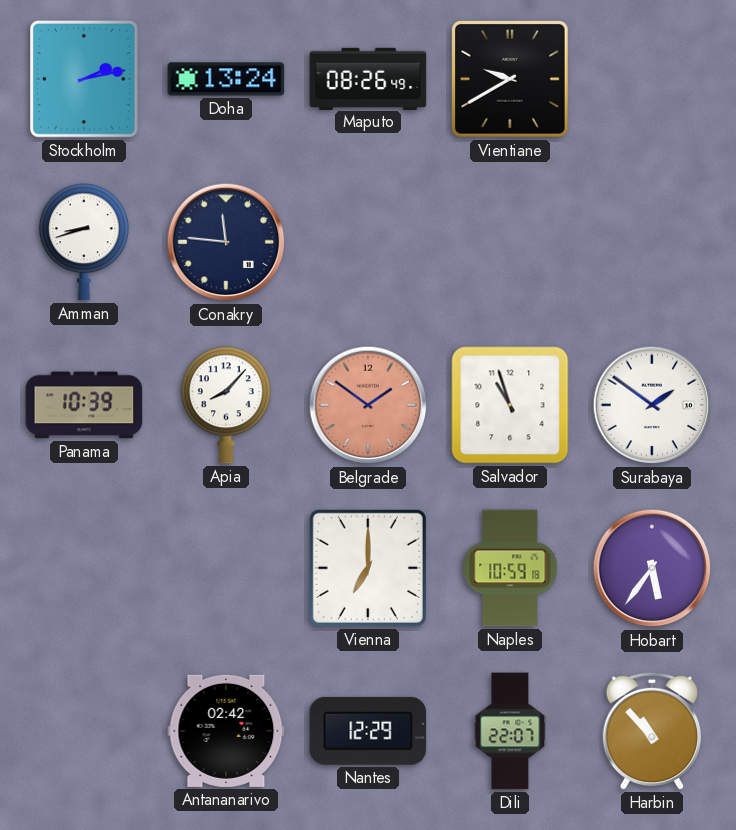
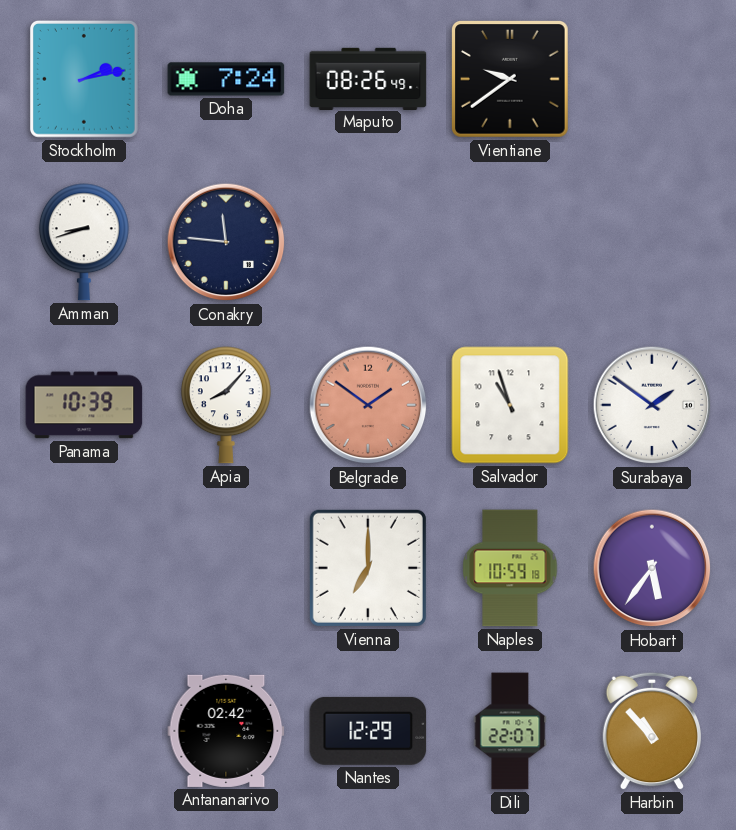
Doha: 13:24 -> 7:24 (226, 79)
Vientiane: 9:40 -> 9:39 (511, 80)
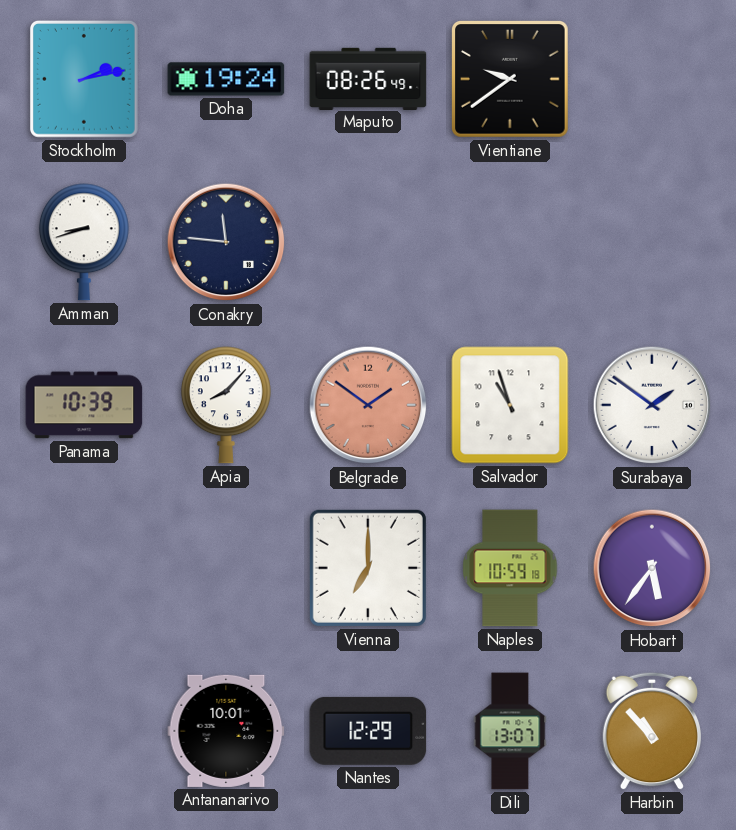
Doha: 7:24 -> 19:24 (226, 79)
Antananarivo: 02:42 -> 10:01 (226, 731)
Dili: 22:07 -> 13:07 (510, 731)
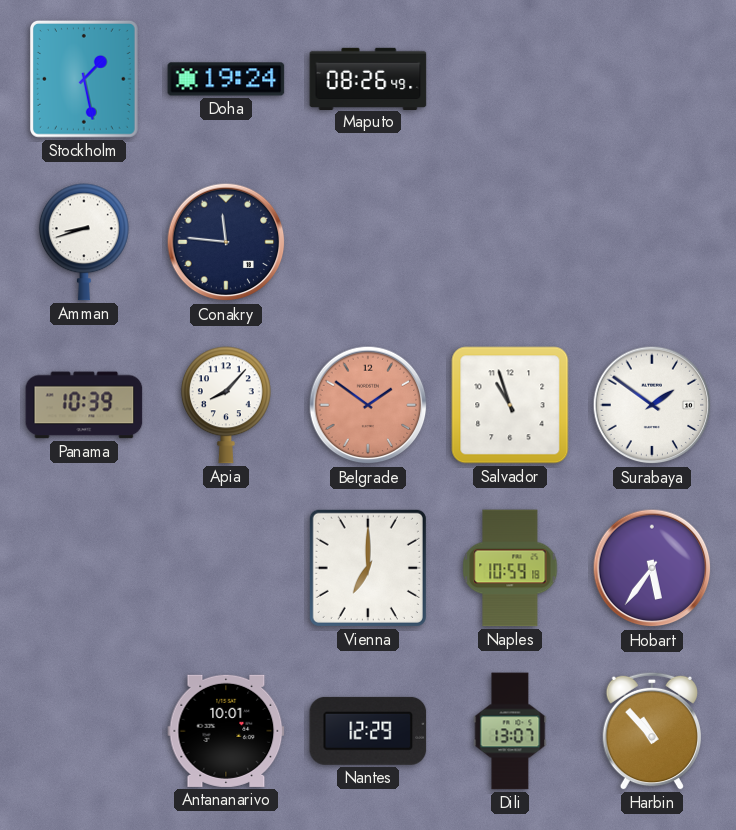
Stockholm: 2:13 -> 1:28 (84, 79)
Vientiane: 9:39 -> none (511, 80)
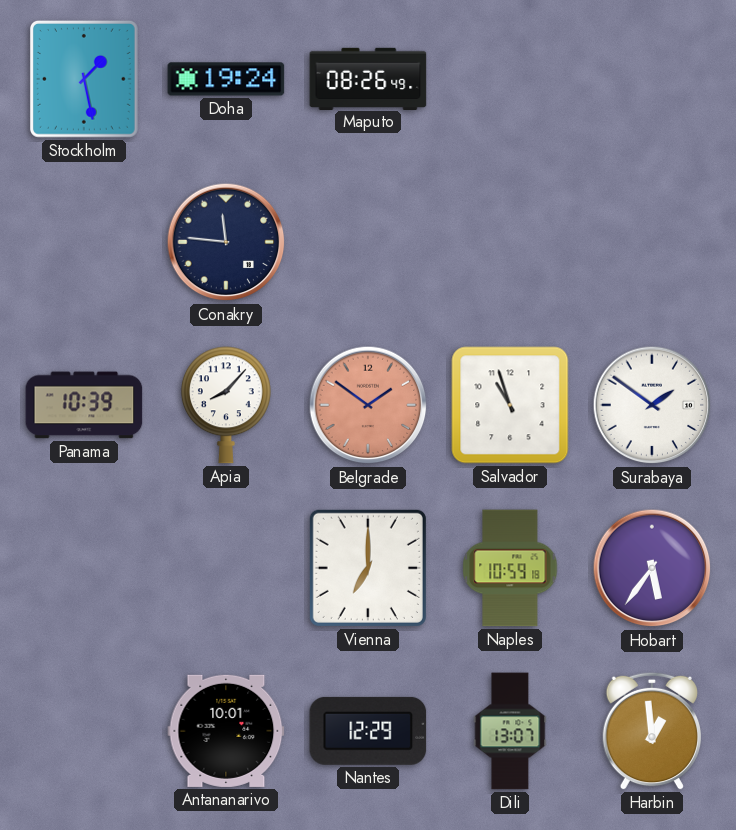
Amman: 8:42 -> none (84, 242)
Harbin: 10:53 -> 12:59 (651, 731)
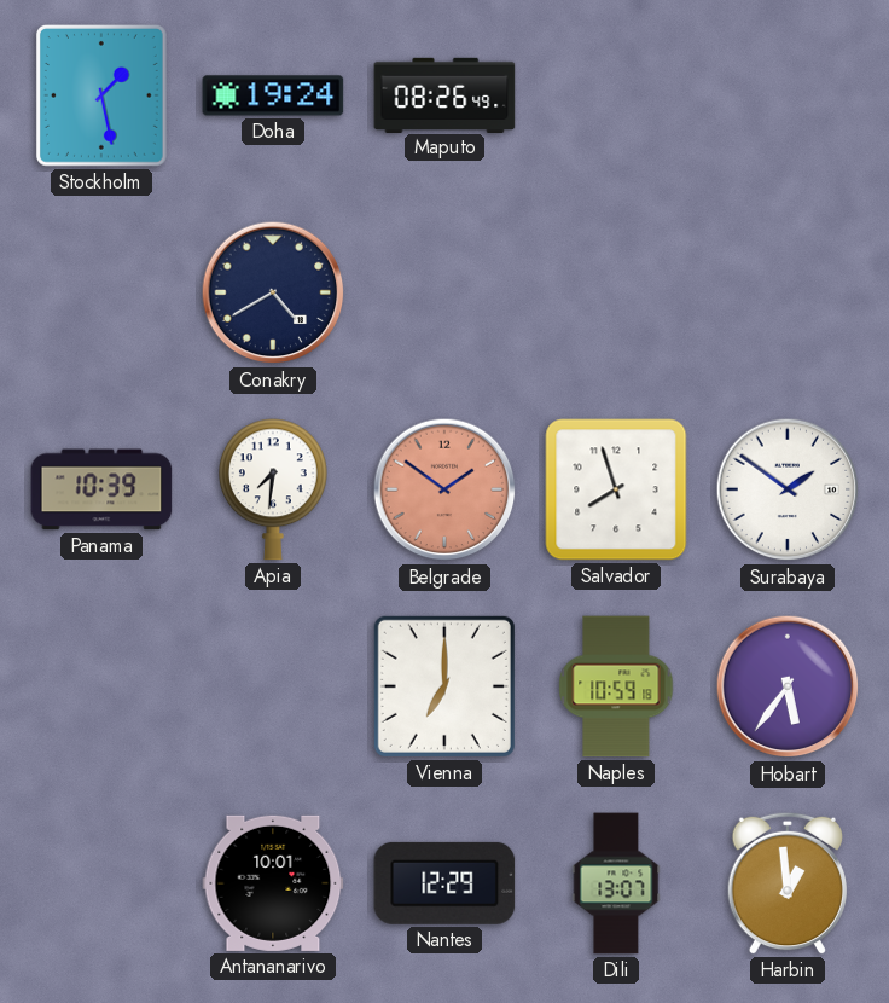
Conakry: 11:46 -> 4:40 (273, 292)
Apia: 8:07 -> 7:31 (273, 489)
Salvador: 10:57 -> 7:57 (616, 489)
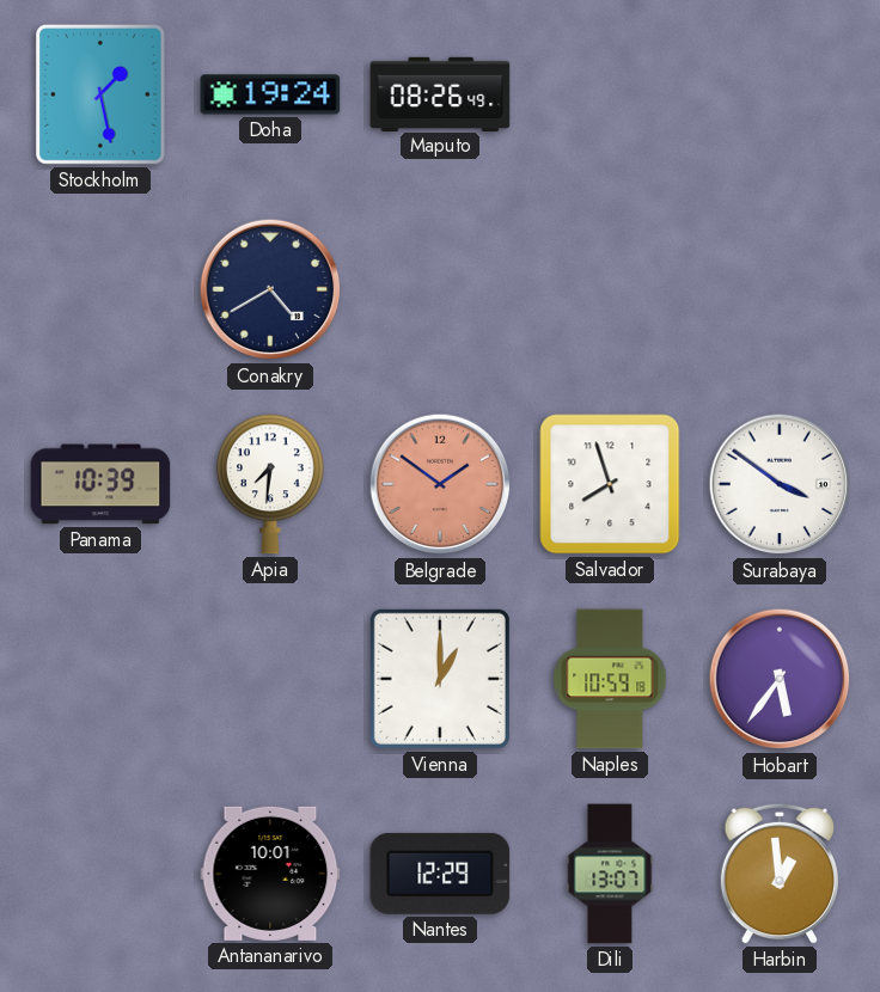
Surabaya: 1:51 -> 3:51 (780, 484)
Vienna: 7:00 -> 1:00 (440, 679)
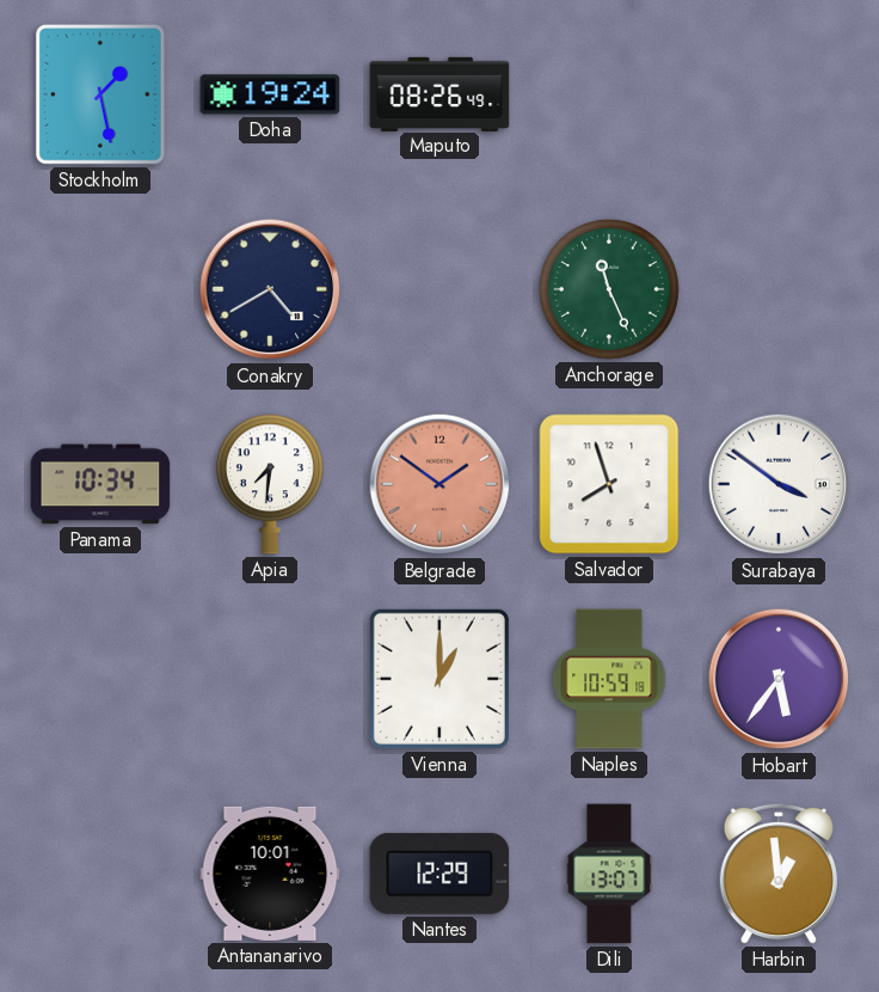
Anchorage: none -> 11:26 (609, 289)
Panama: 10:39 -> 10:34 (100, 484)
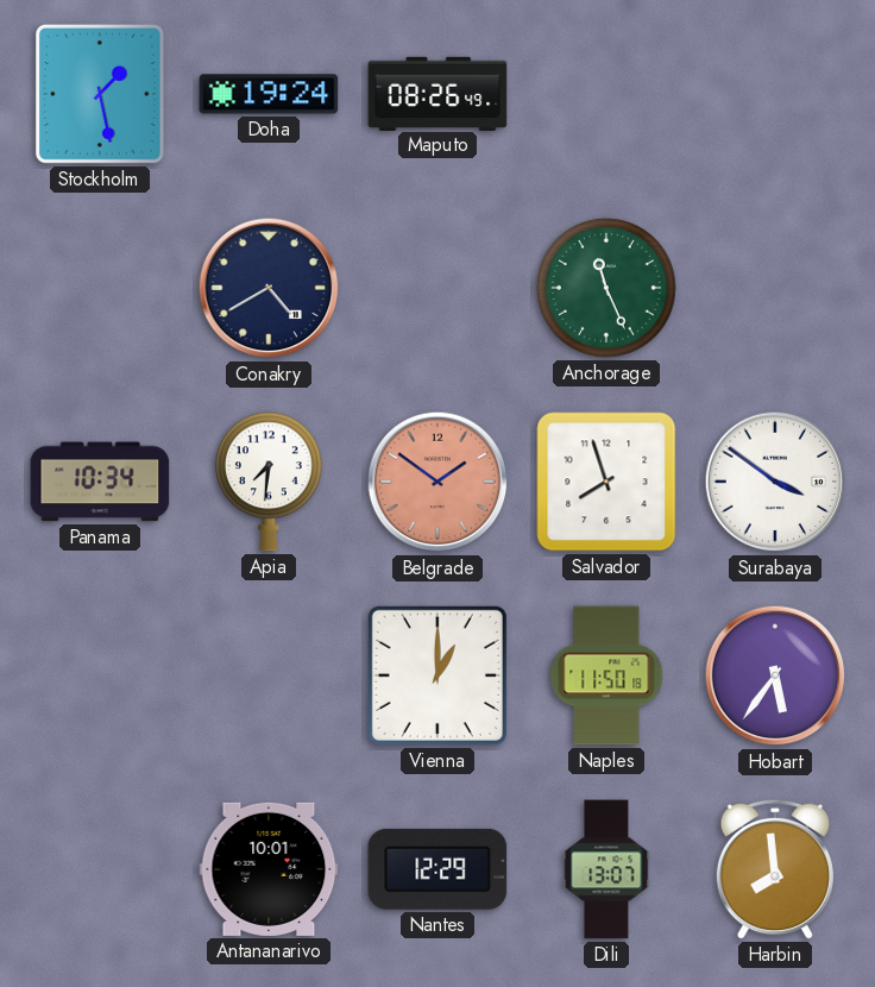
Naples: 10:59 -> 11:50 (606, 675)
Harbin: 12:59 -> 7:59 (774, 869)
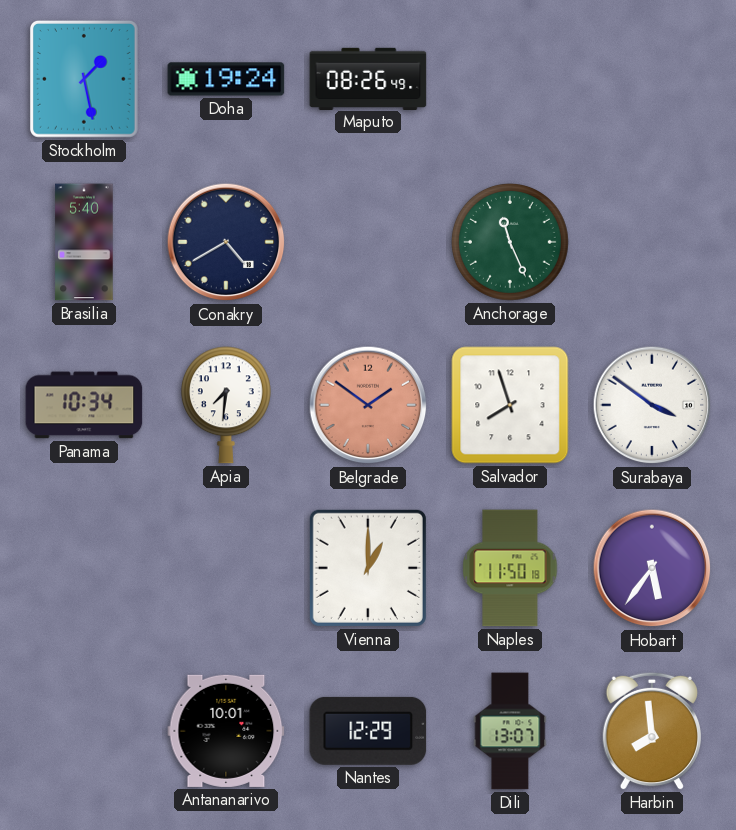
Brasilia: none -> 5:40 (84, 242)
